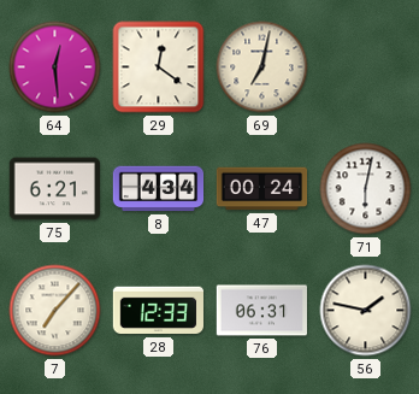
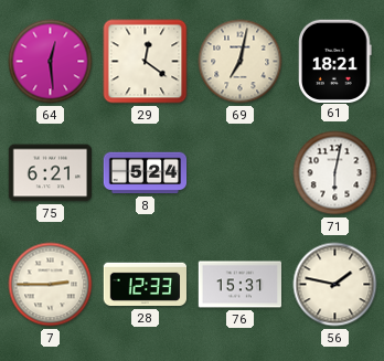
61: none -> 18:21 (335, 61)
8: 4:34 -> 5:24 (146, 173)
47: 00:24 -> none (262, 189)
7: 7:07 -> 2:45 (51, 285)
76: 06:31 -> 15:31 (241, 285)
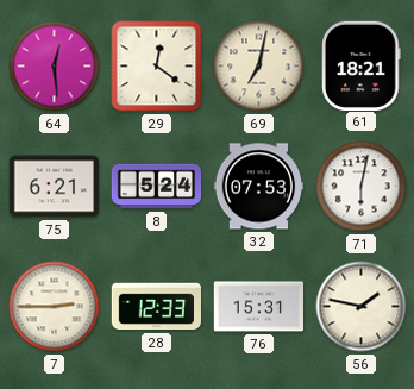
32: none -> 07:53 (258, 187)
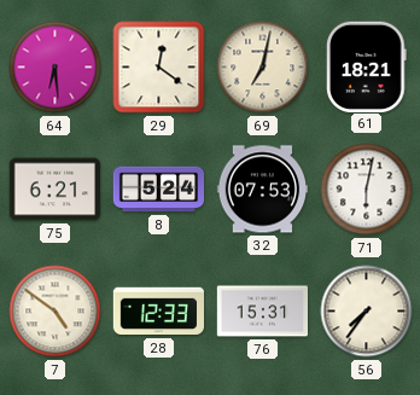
64: 12:29 -> 6:29 (56, 68)
7: 2:45 -> 4:51 (56, 312)
56: 1:47 -> 7:36 (367, 312)
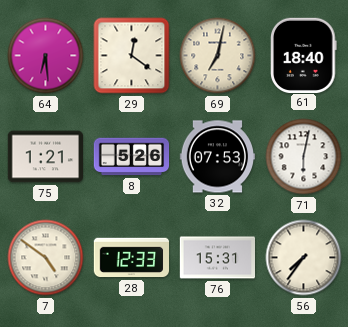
61: 18:21 -> 18:40 (304, 55)
75: 6:21 -> 1:21 (45, 157)
8: 5:24 -> 5:26 (132, 157)
